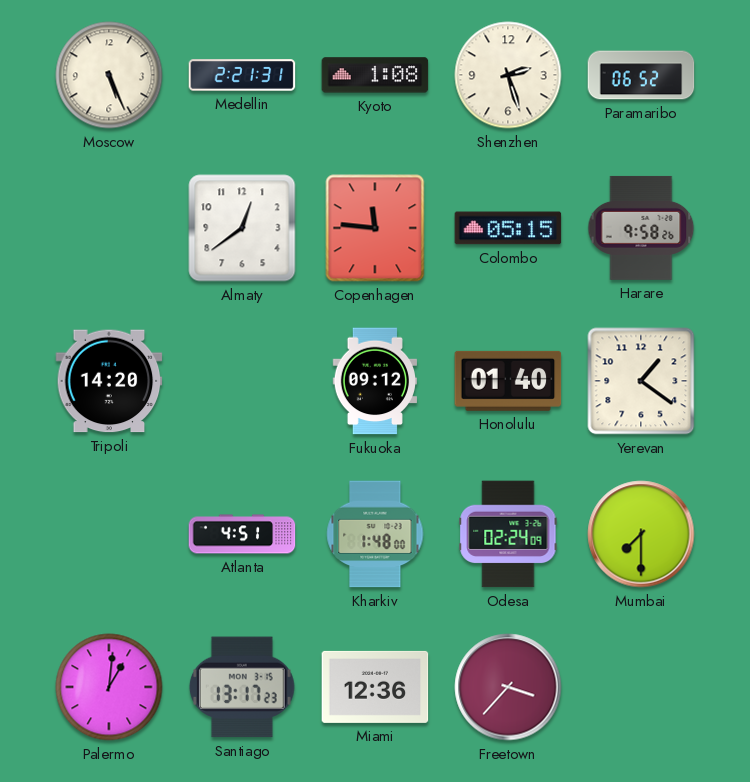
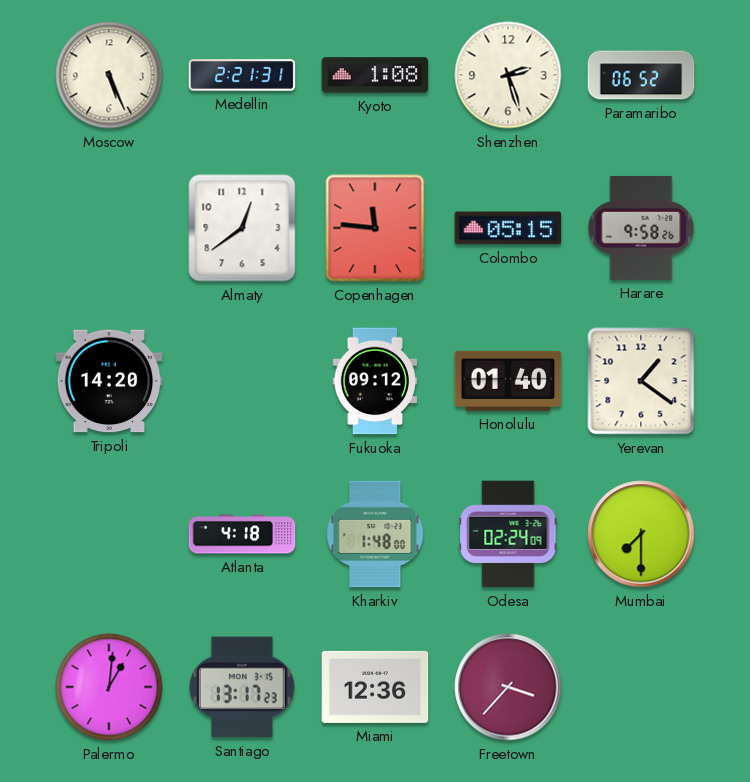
Atlanta: 4:51 -> 4:18 (242, 534)
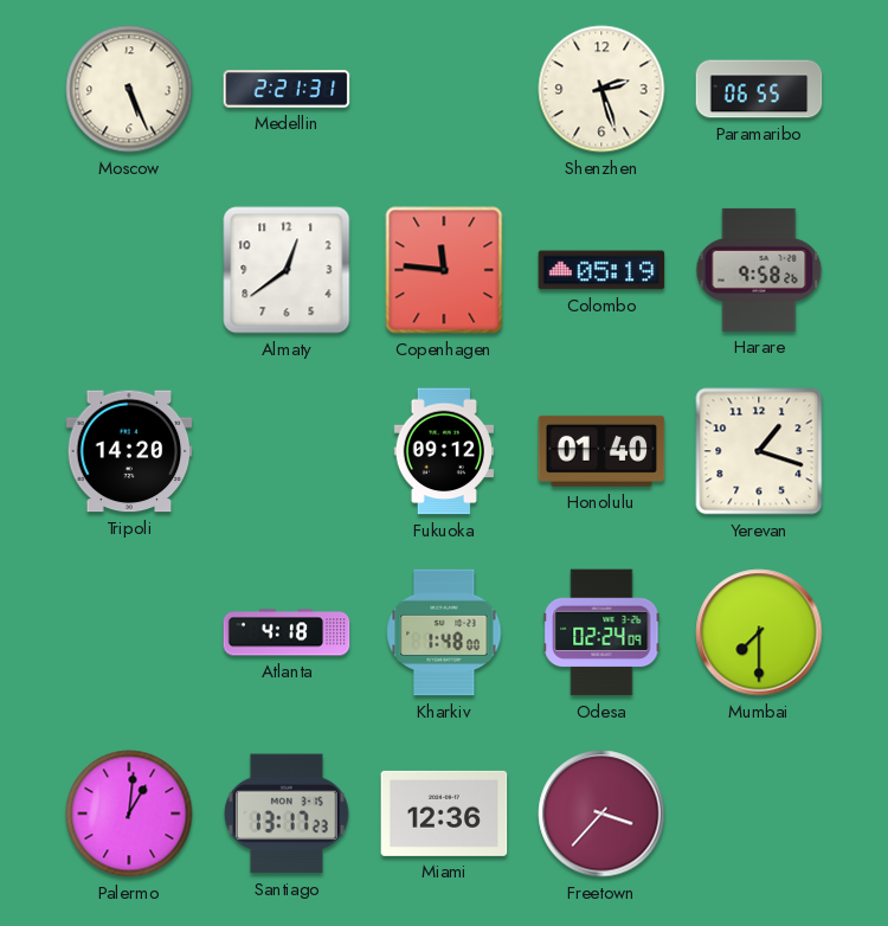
Kyoto: 1:08 -> none (375, 75)
Paramaribo: 06:52 -> 06:55 (759, 89)
Colombo: 05:15 -> 05:19 (601, 270)
Yerevan: 1:21 -> 1:18 (759, 451)
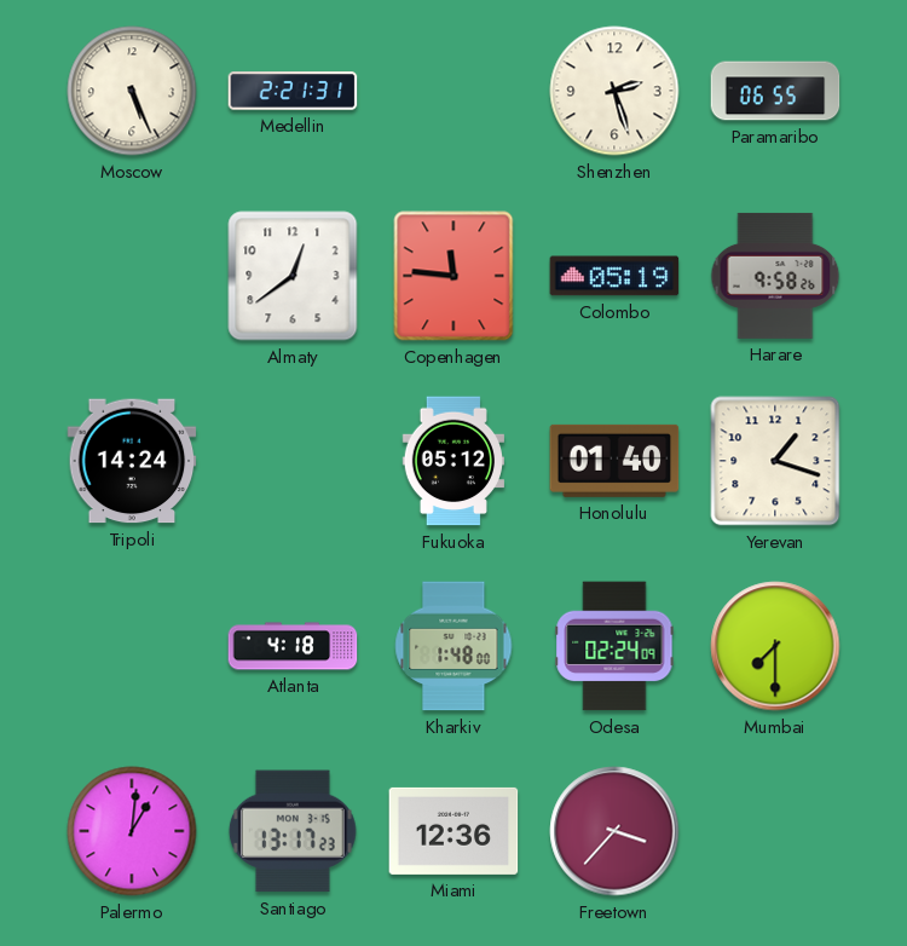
Tripoli: 14:20 -> 14:24 (132, 461)
Fukuoka: 09:12 -> 05:12 (452, 461)
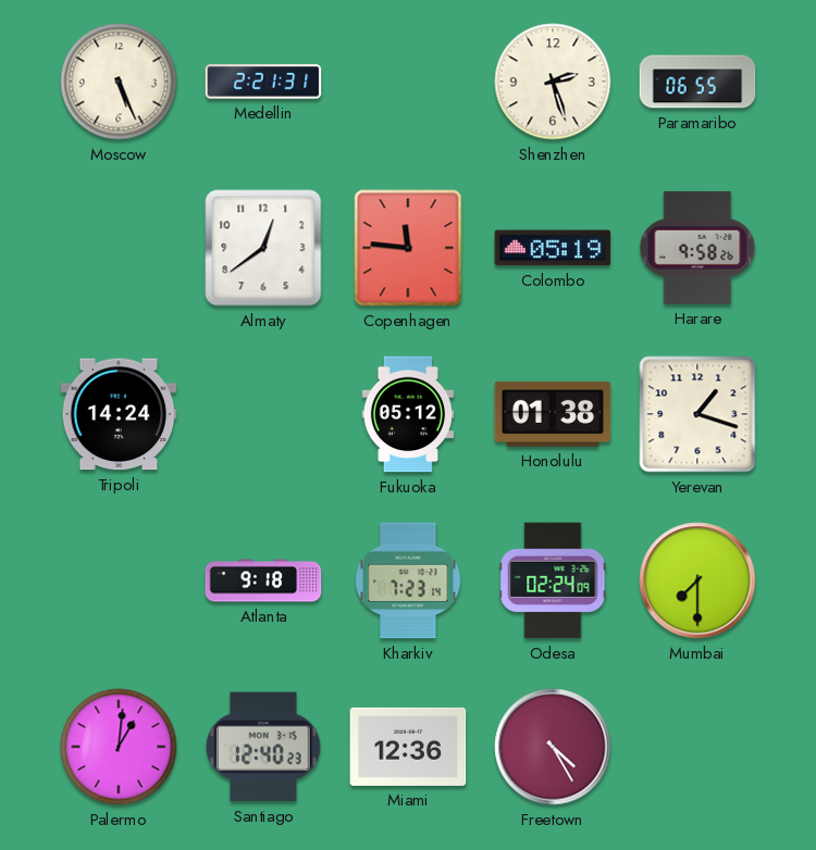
Honolulu: 01:40 -> 01:38 (553, 414)
Atlanta: 4:18 -> 9:18 (263, 580)
Kharkiv: 1:48 -> 7:23 (408, 580)
Santiago: 13:17 -> 12:40 (263, 747)
Freetown: 3:37 -> 4:25 (553, 747)
